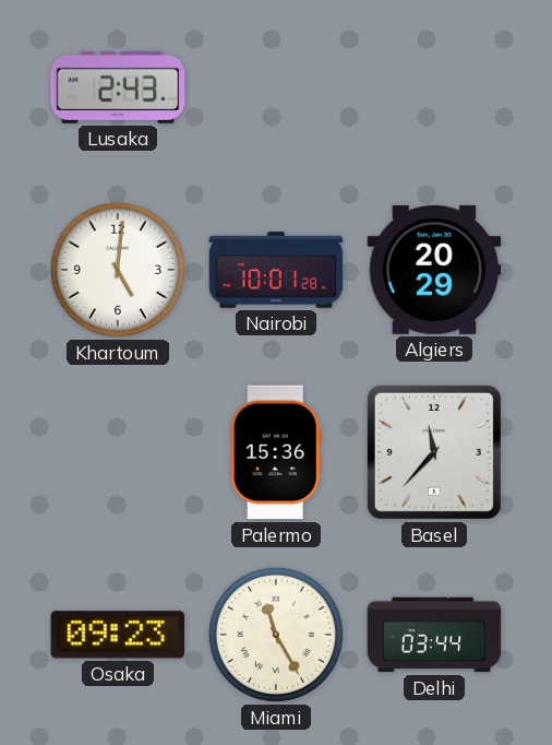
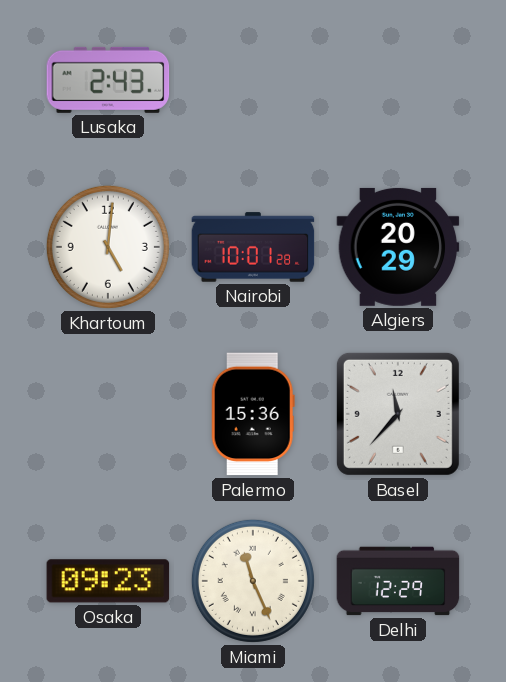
Miami: 11:25 -> 11:26 (253, 581)
Delhi: 03:44 -> 12:29 (398, 581)
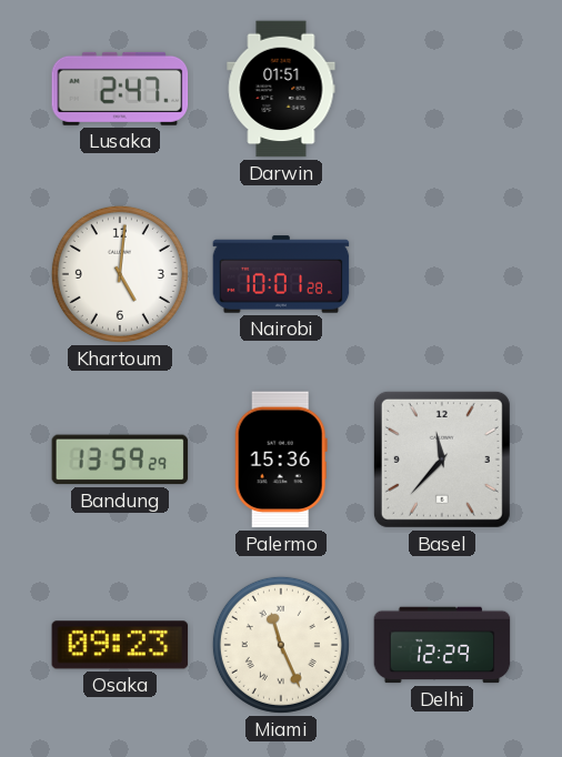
Lusaka: 2:43 -> 2:47 (120, 89)
Darwin: none -> 01:51 (281, 89)
Algiers: 20:29 -> none (398, 247)
Bandung: none -> 13:59 (120, 460)
